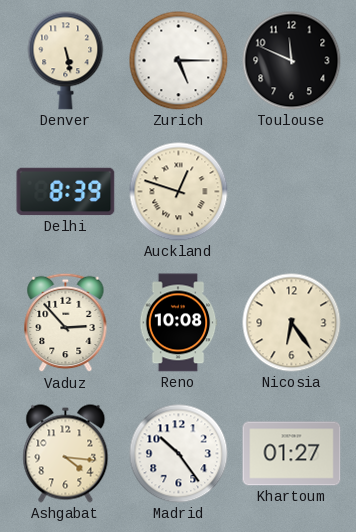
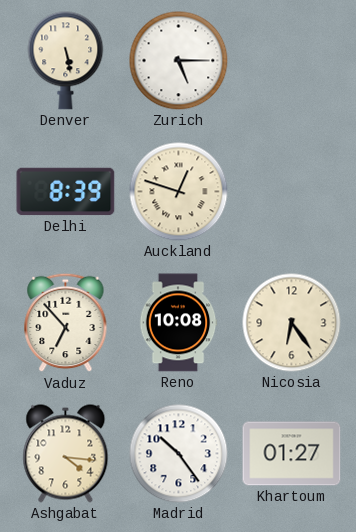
Toulouse: 11:49 -> none (292, 61)
Vaduz: 2:53 -> 6:53 (66, 323)
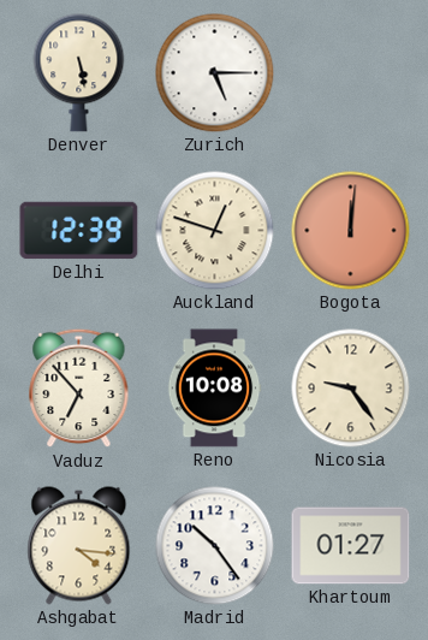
Delhi: 8:39 -> 12:39 (79, 231)
Bogota: none -> 12:01 (351, 231)
Nicosia: 6:24 -> 9:24 (351, 389)
